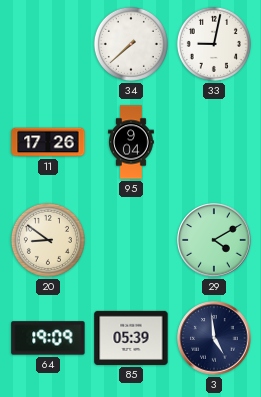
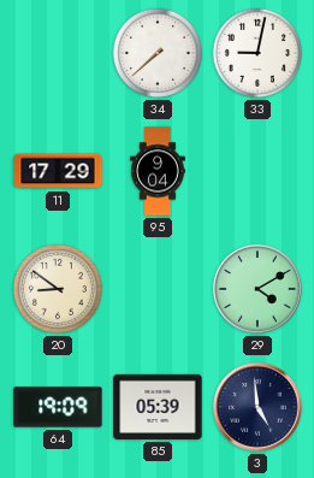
11: 17:26 -> 17:29 (58, 171)
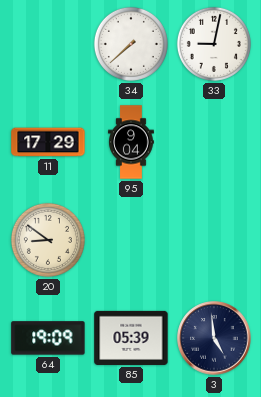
29: 4:10 -> none (257, 289)
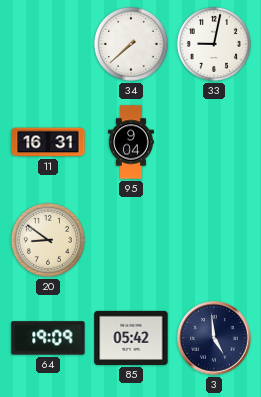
11: 17:29 -> 16:31 (48, 142)
85: 05:39 -> 05:42 (131, 338)
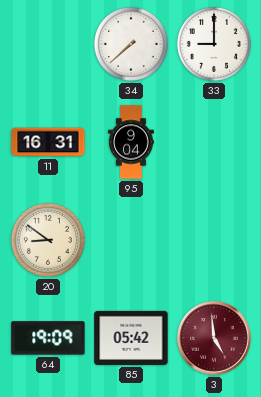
33: 9:02 -> 9:00 (214, 44)
3 dial: navy -> burgundy (214, 338)
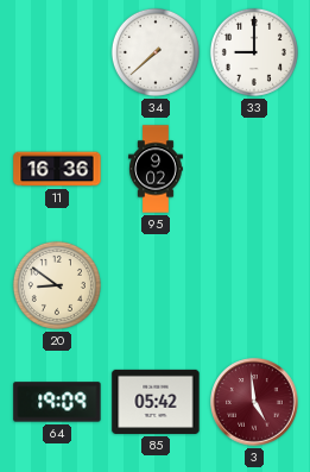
11: 16:31 -> 16:36 (57, 169)
95: 9:04 -> 9:02 (156, 169)
